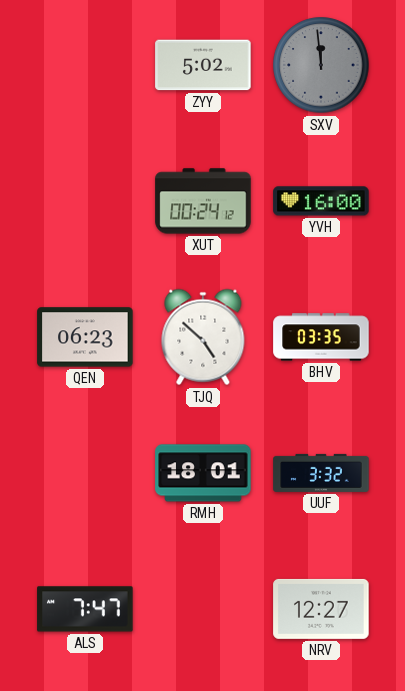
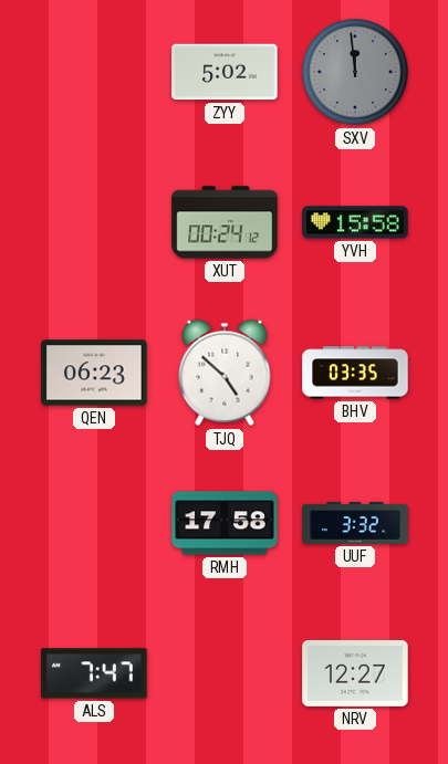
YVH: 16:00 -> 15:58 (355, 222)
RMH: 18:01 -> 17:58 (225, 523)
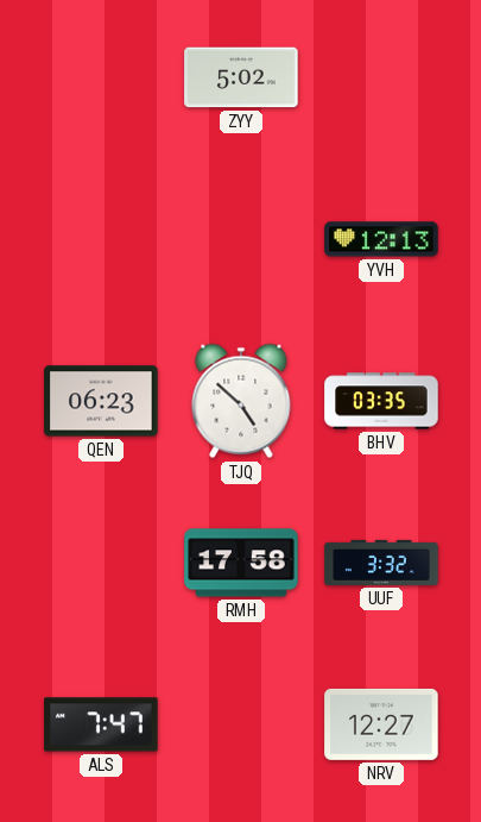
SXV: 11:59 -> none (355, 72)
XUT: 00:24 -> none (225, 222)
YVH: 15:58 -> 12:13 (381, 239)
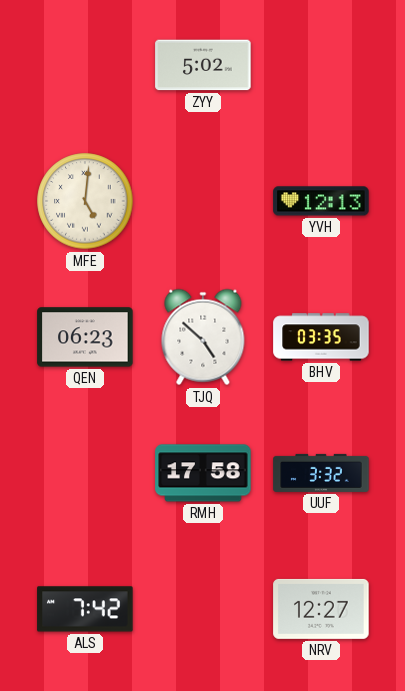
MFE: none -> 5:01 (85, 201)
ALS: 7:47 -> 7:42 (85, 609)
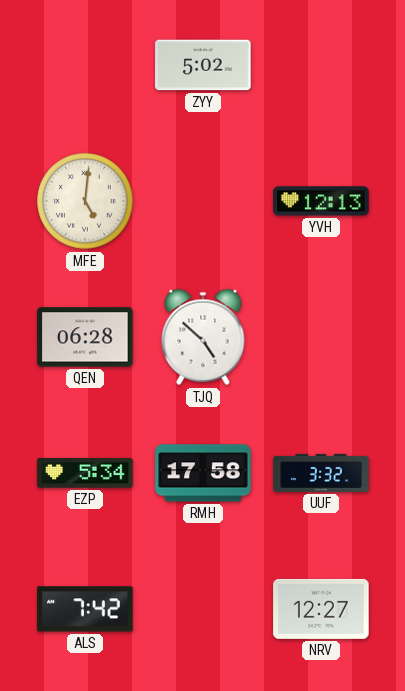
QEN: 06:23 -> 06:28 (85, 337)
BHV: 03:35 -> none (321, 337)
EZP: none -> 5:34 (85, 473)
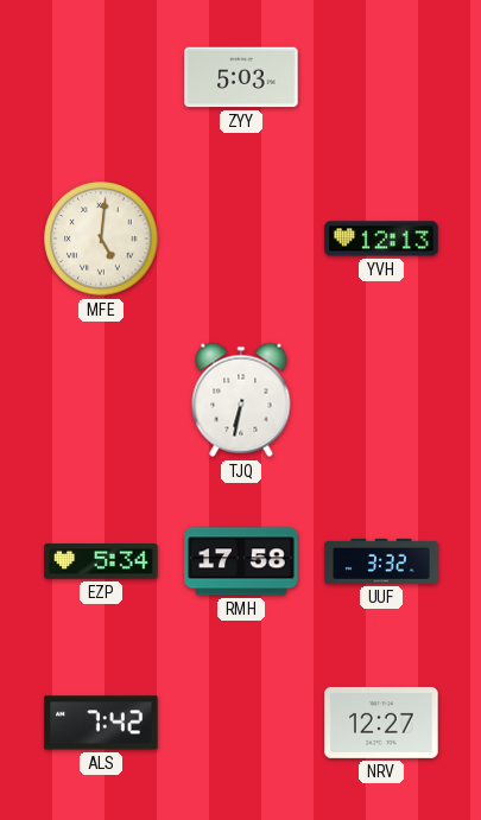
ZYY: 5:02 -> 5:03 (241, 77)
QEN: 06:28 -> none (85, 337)
TJQ: 4:52 -> 6:32 (241, 400)
